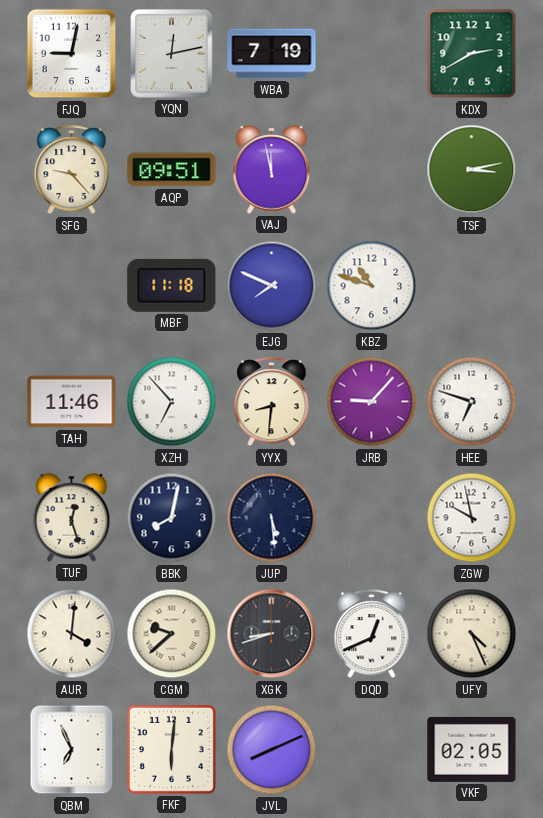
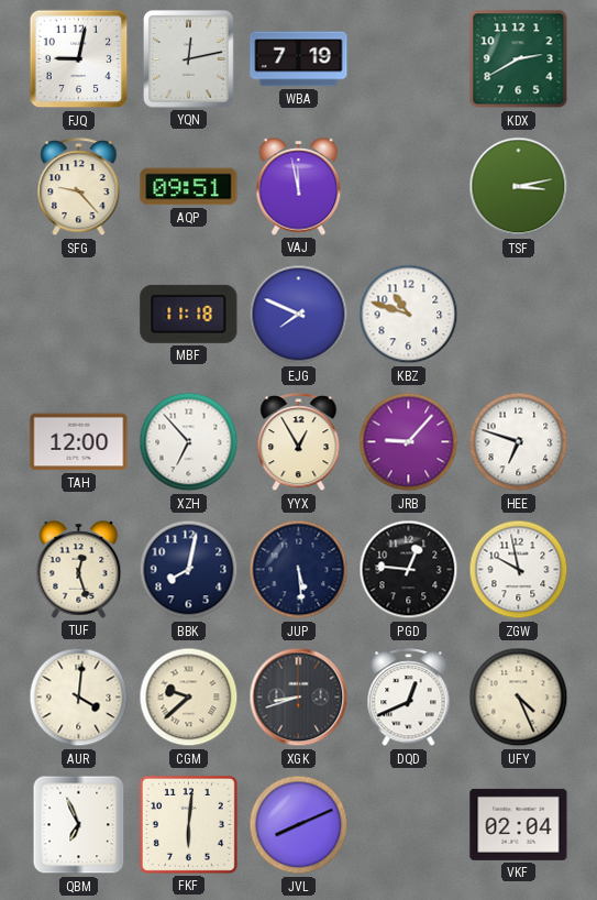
TAH: 11:46 -> 12:00 (79, 442)
YYX: 8:31 -> 12:55 (299, 442)
PGD: none -> 12:46 (409, 570)
VKF: 02:05 -> 02:04 (519, 824)
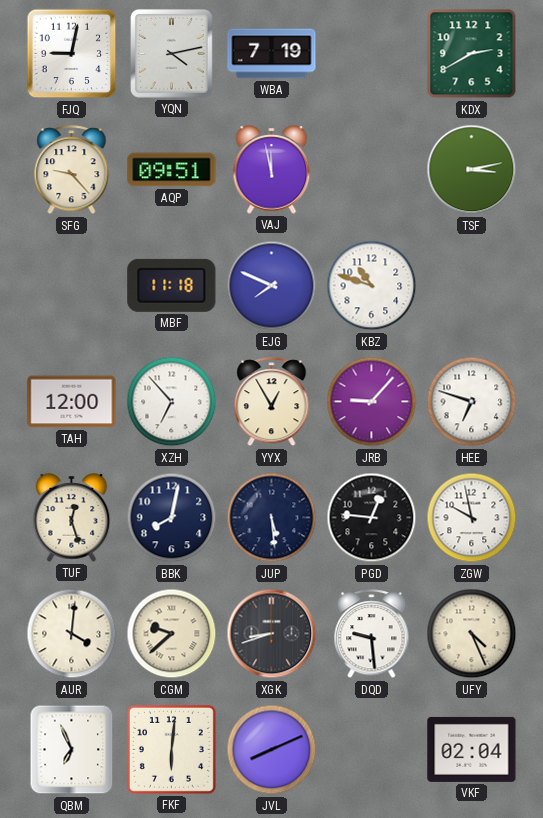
YQN: 12:13 -> 4:13 (172, 54)
DQD: 12:41 -> 9:29 (372, 634)
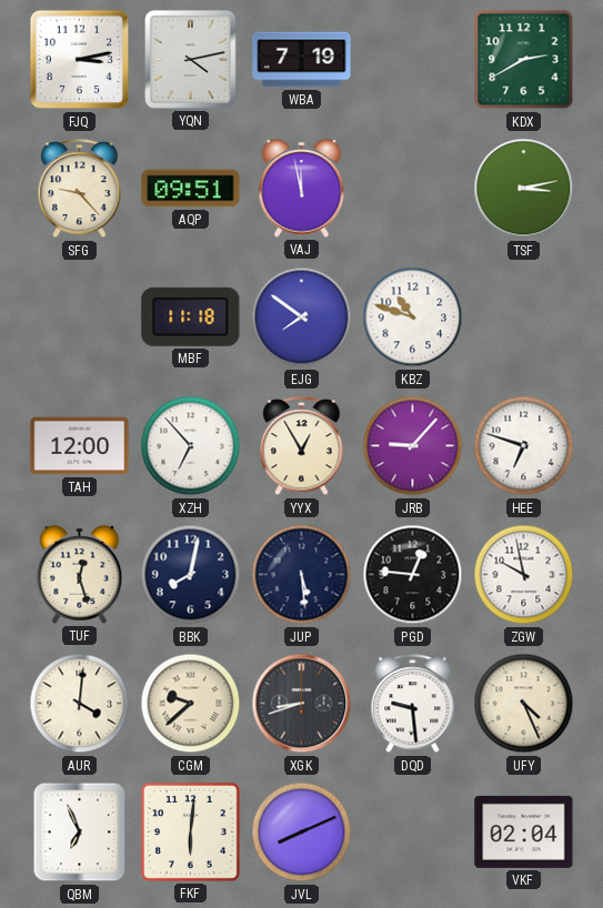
FJQ: 9:02 -> 3:13 (80, 60)
EJG: 7:49 -> 7:51 (302, 317)
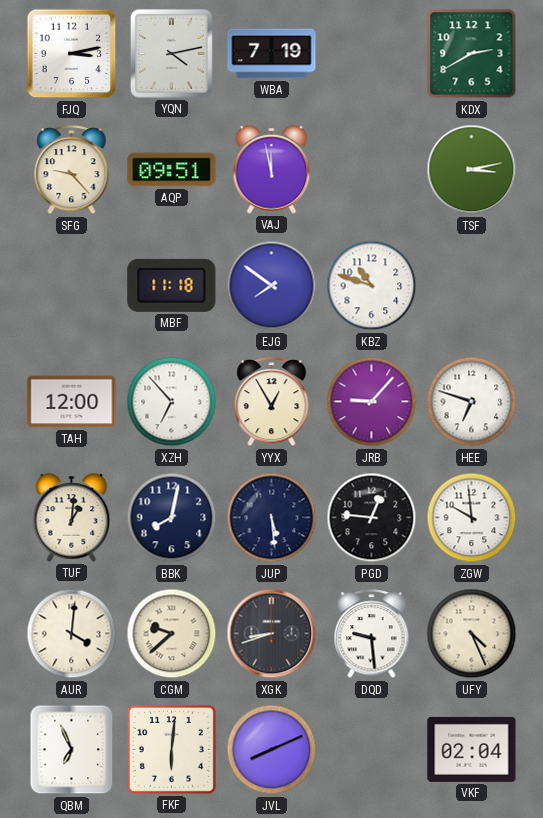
TUF: 12:27 -> 1:01 (72, 518)
ZGW: 9:58 -> 9:59 (472, 518)
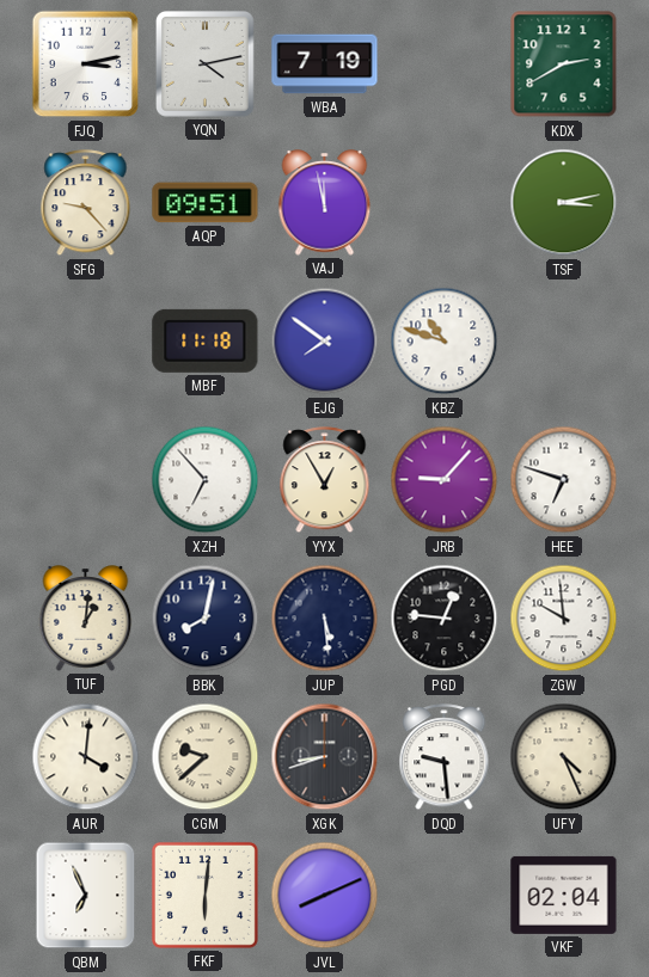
TAH: 12:00 -> none (72, 402)
